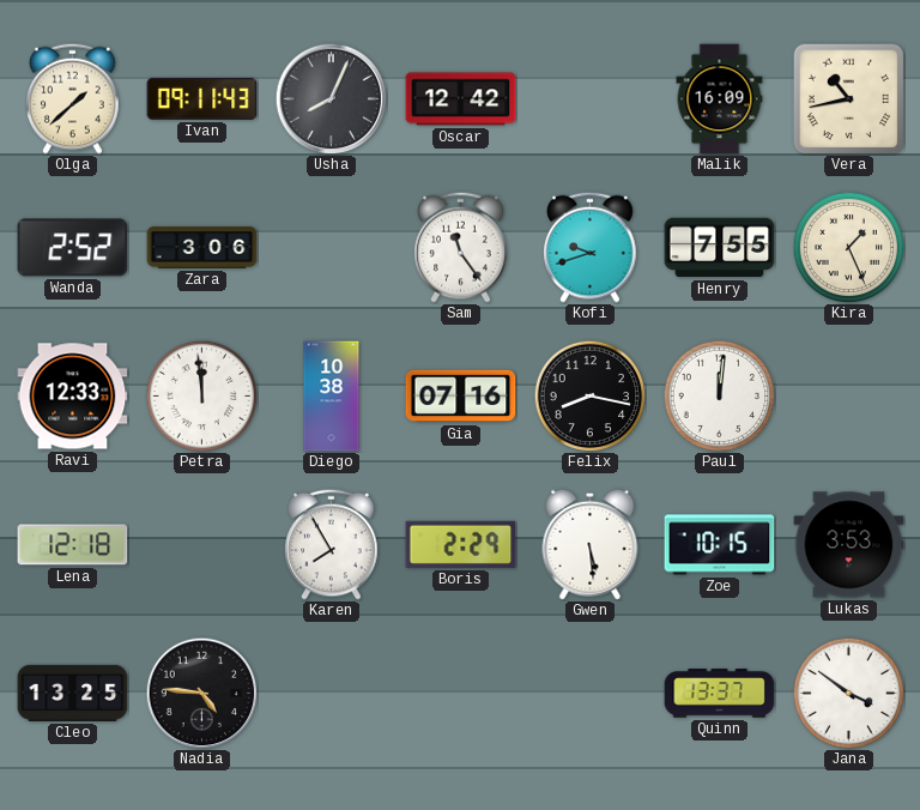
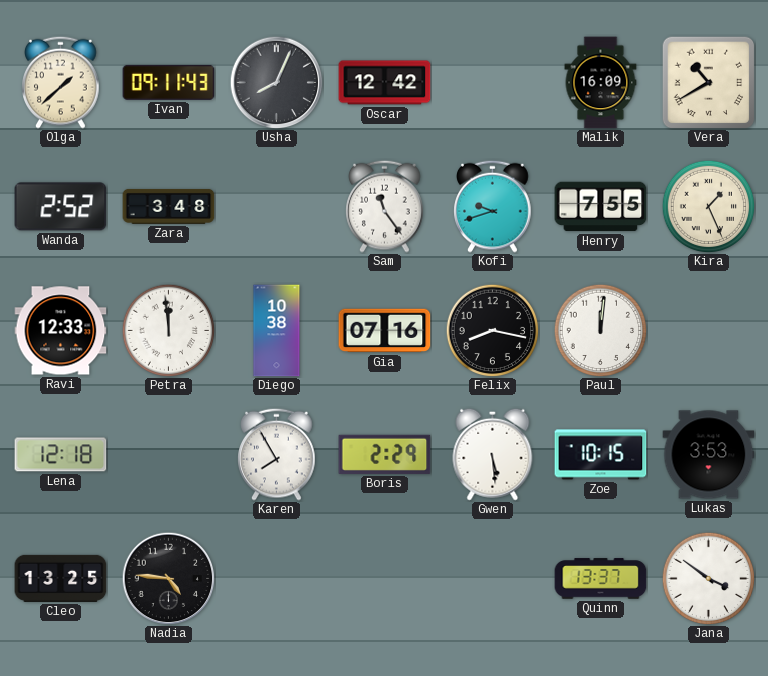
Vera: 10:43 -> 10:40 (708, 82)
Zara: 3:06 -> 3:48 (169, 206)
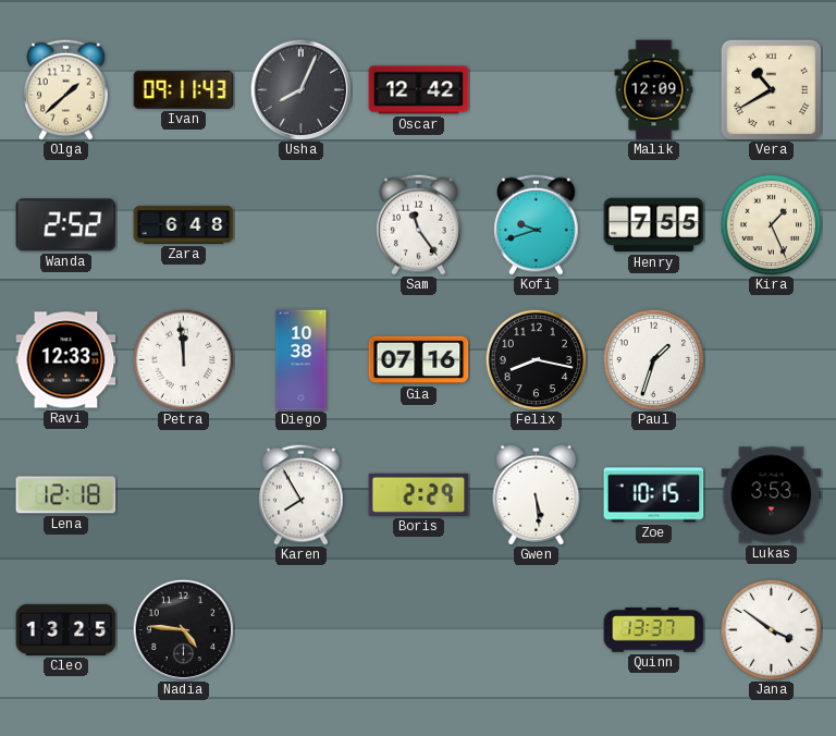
Malik: 16:09 -> 12:09 (654, 90)
Zara: 3:48 -> 6:48 (184, 224)
Paul: 12:01 -> 1:33 (653, 359)
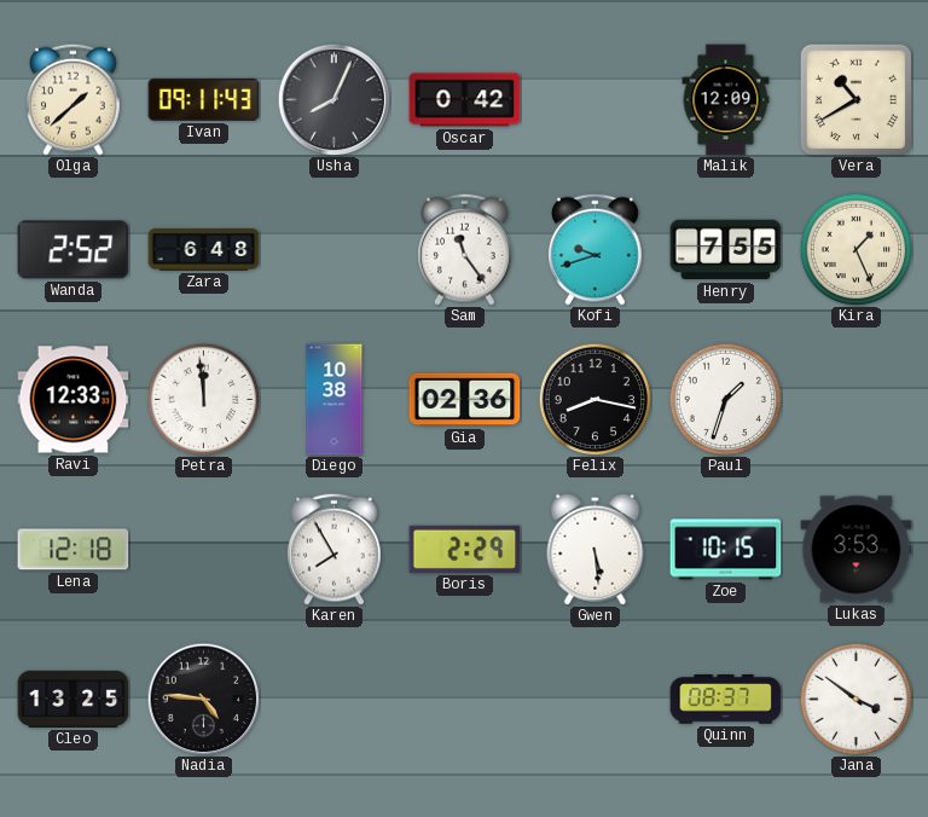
Oscar: 12:42 -> 0:42 (465, 100)
Gia: 07:16 -> 02:36 (465, 400)
Quinn: 13:37 -> 08:37 (726, 700)
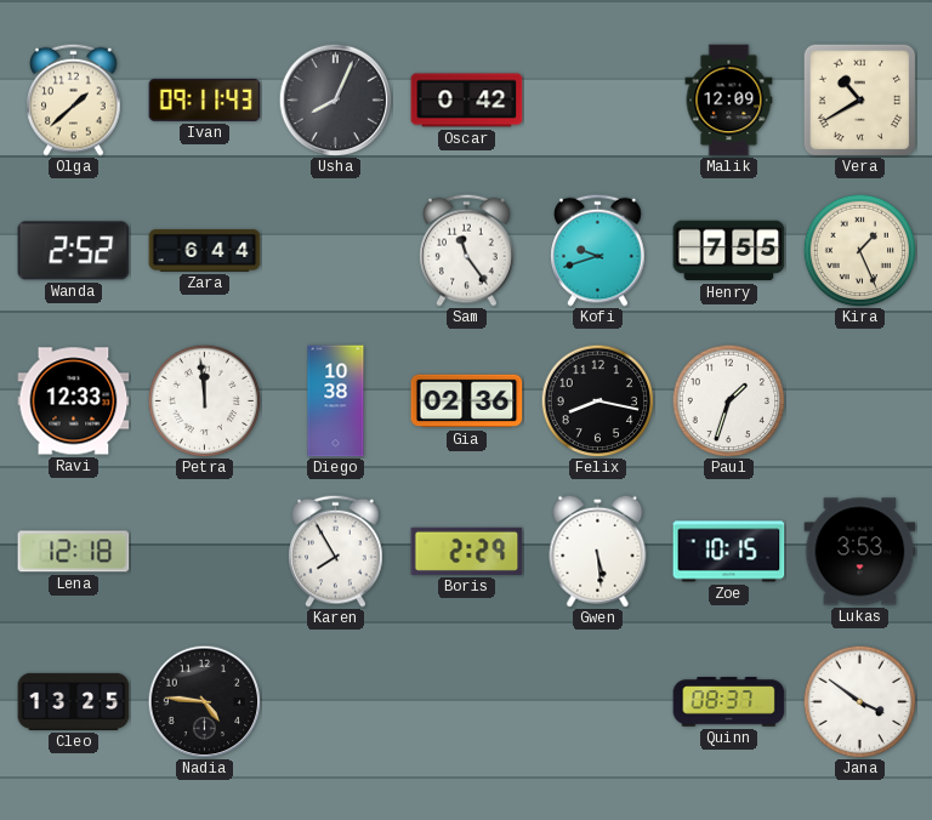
Zara: 6:48 -> 6:44 (205, 250)
